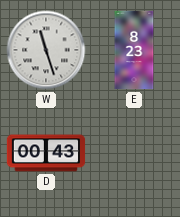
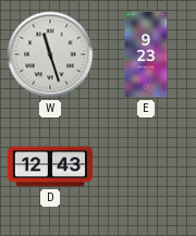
E: 8:23 -> 9:23 (146, 54)
D: 00:43 -> 12:43 (50, 166)
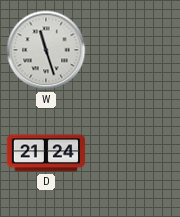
E: 9:23 -> none (146, 54)
D: 12:43 -> 21:24 (46, 153)
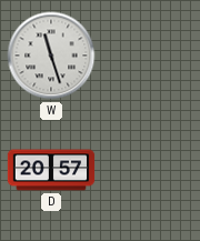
D: 21:24 -> 20:57 (51, 170)
